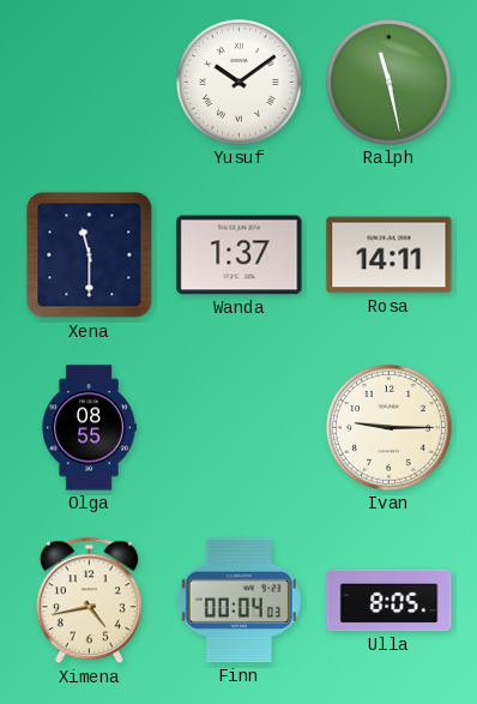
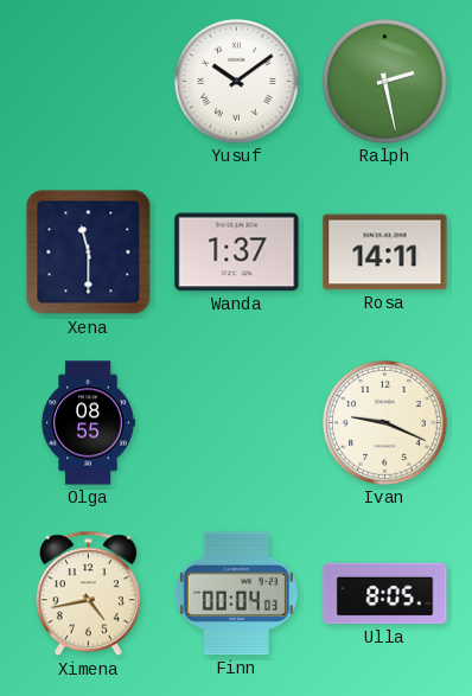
Ralph: 11:28 -> 2:28 (385, 82)
Ivan: 9:15 -> 9:19 (385, 423)
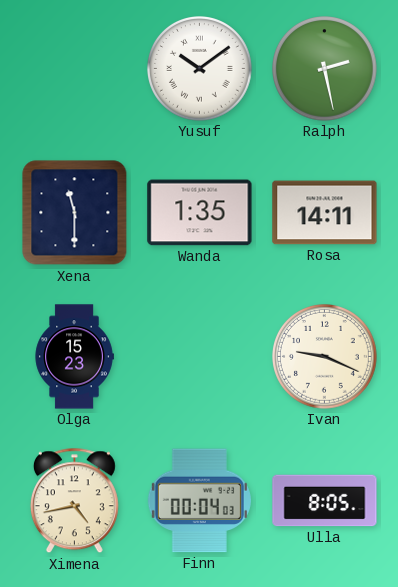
Wanda: 1:37 -> 1:35 (200, 213)
Olga: 08:55 -> 15:23 (74, 357)
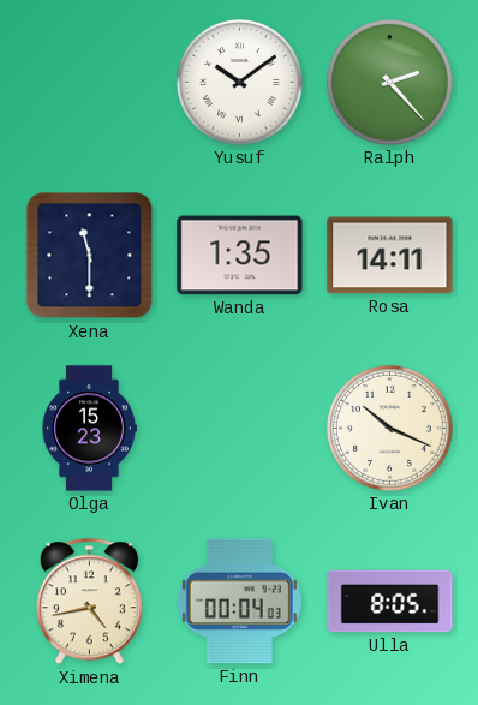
Ralph: 2:28 -> 2:23 (390, 83)
Ivan: 9:19 -> 10:19 (390, 429)
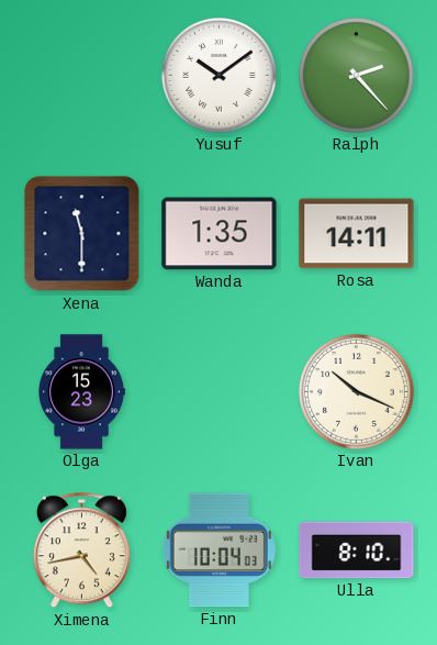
Finn: 00:04 -> 10:04 (218, 551)
Ulla: 8:05 -> 8:10 (357, 551)
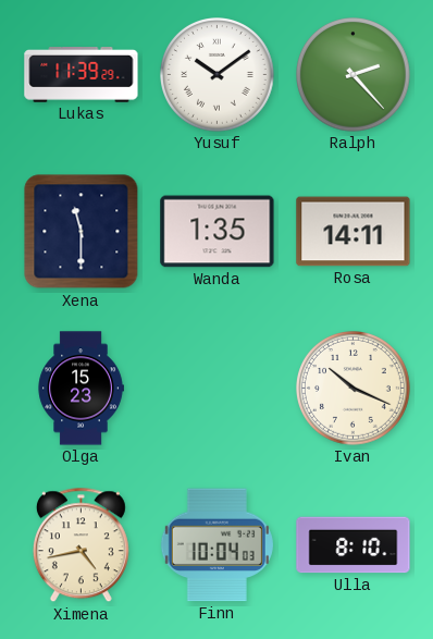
Lukas: none -> 11:39 (82, 75)
